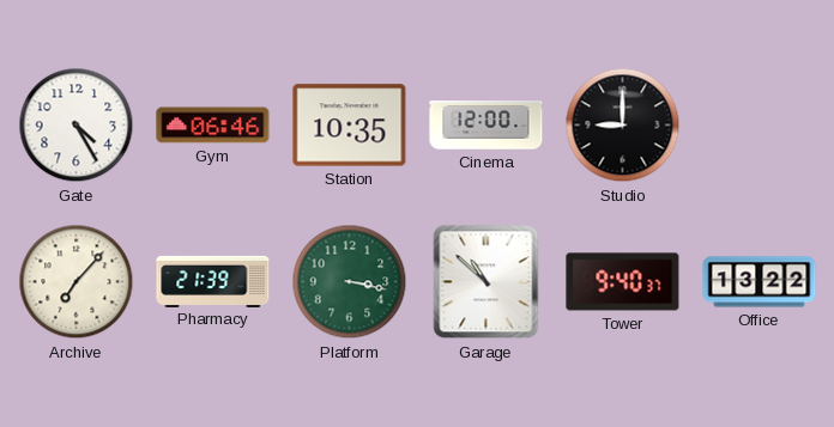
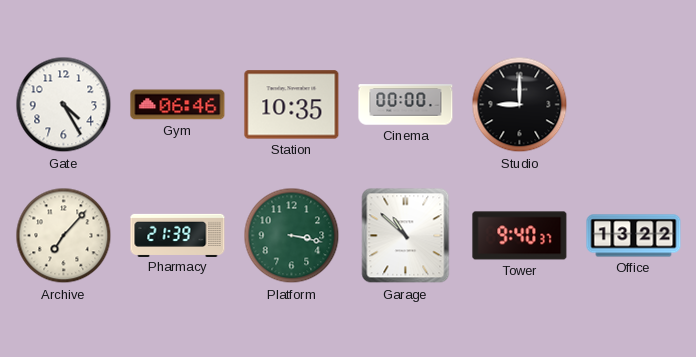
Cinema: 12:00 -> 00:00 (406, 105)
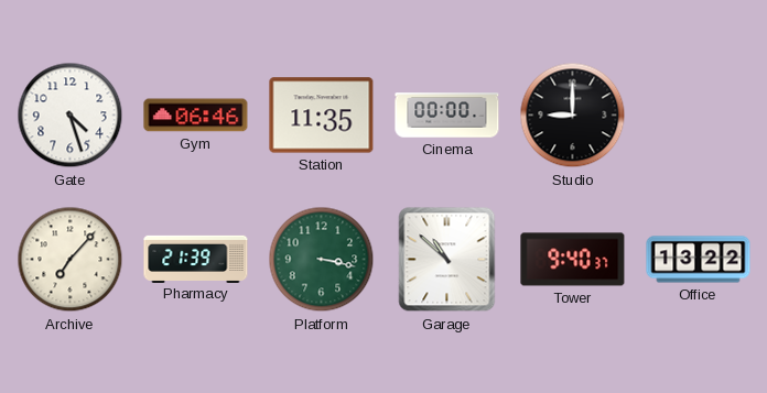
Gate: 4:25 -> 4:27 (71, 116)
Station: 10:35 -> 11:35 (322, 116)
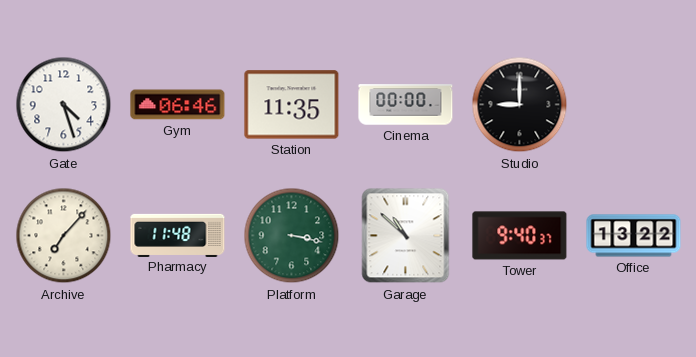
Pharmacy: 21:39 -> 11:48 (178, 235)
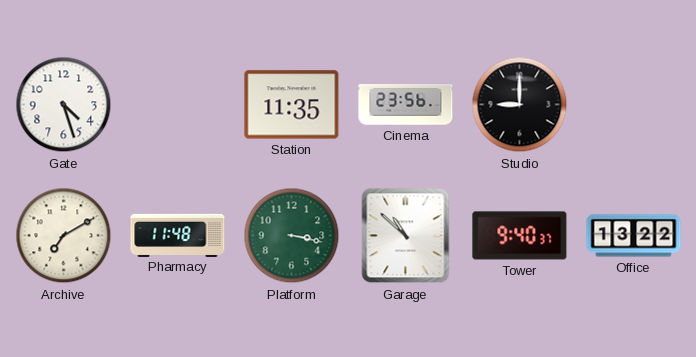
Gym: 06:46 -> none (178, 105)
Cinema: 00:00 -> 23:56 (406, 105)
Archive: 7:07 -> 7:10 (64, 236)
